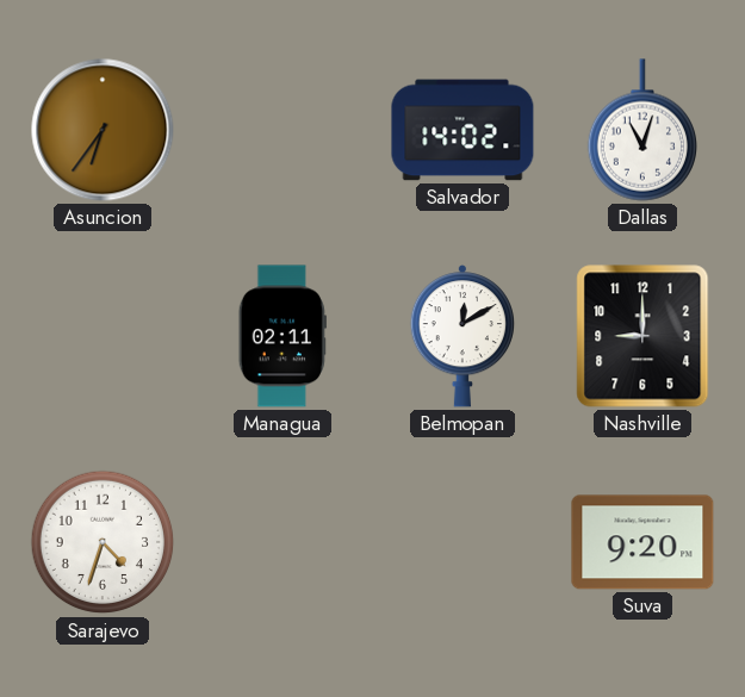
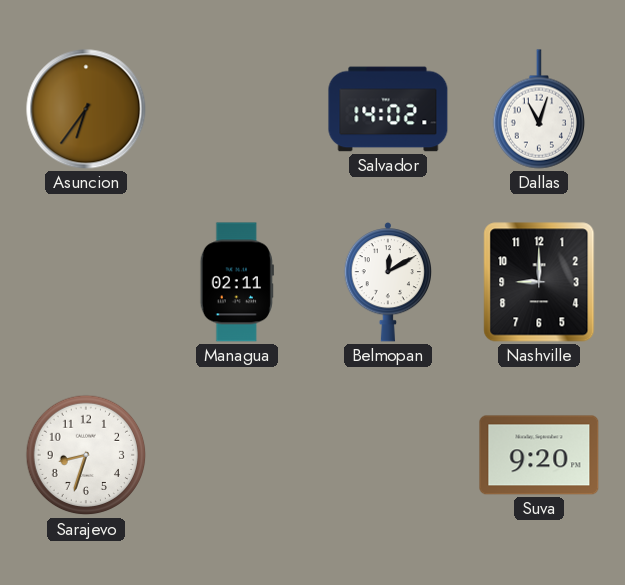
Sarajevo: 4:33 -> 8:33 (86, 455)
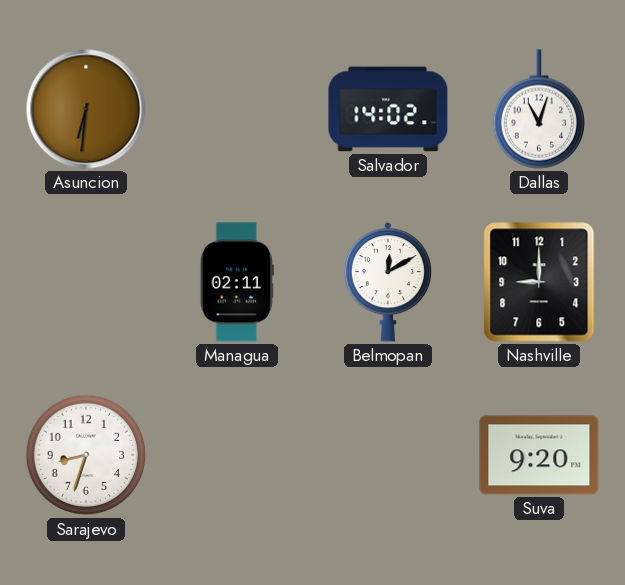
Asuncion: 6:36 -> 6:31 (86, 109)
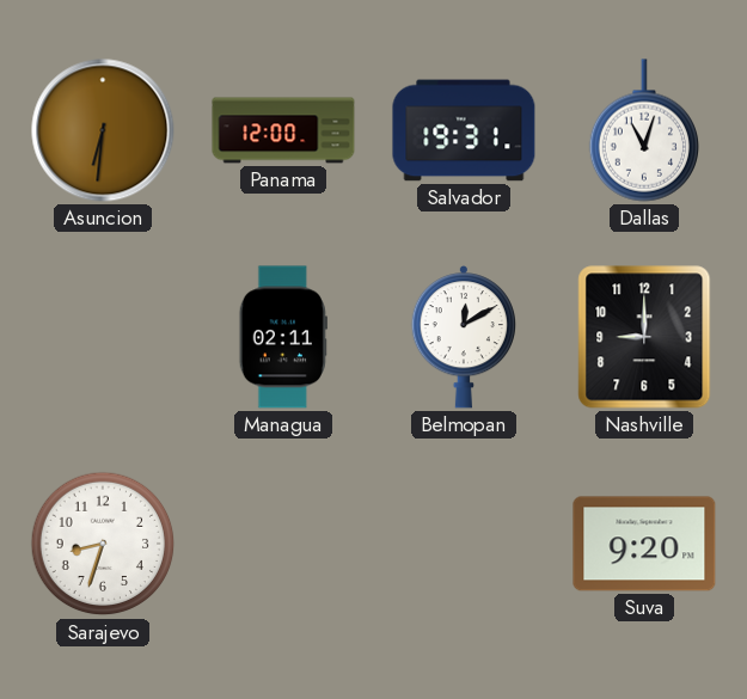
Panama: none -> 12:00 (283, 130)
Salvador: 14:02 -> 19:31 (464, 130)
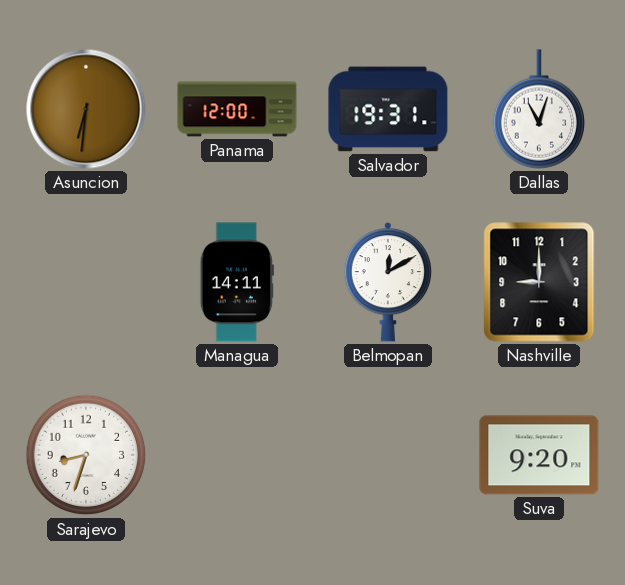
Managua: 02:11 -> 14:11 (237, 282)
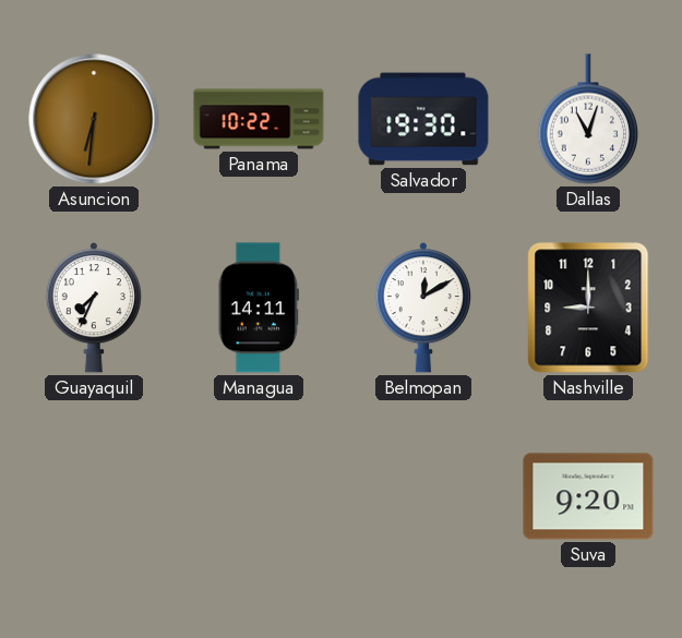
Panama: 12:00 -> 10:22 (259, 119)
Salvador: 19:31 -> 19:30 (423, 119)
Guayaquil: none -> 7:34 (93, 309)
Sarajevo: 8:33 -> none (86, 455)
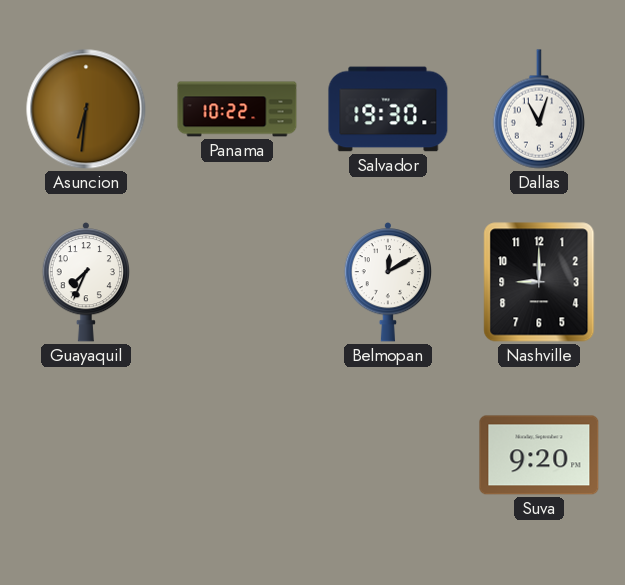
Managua: 14:11 -> none (259, 308)
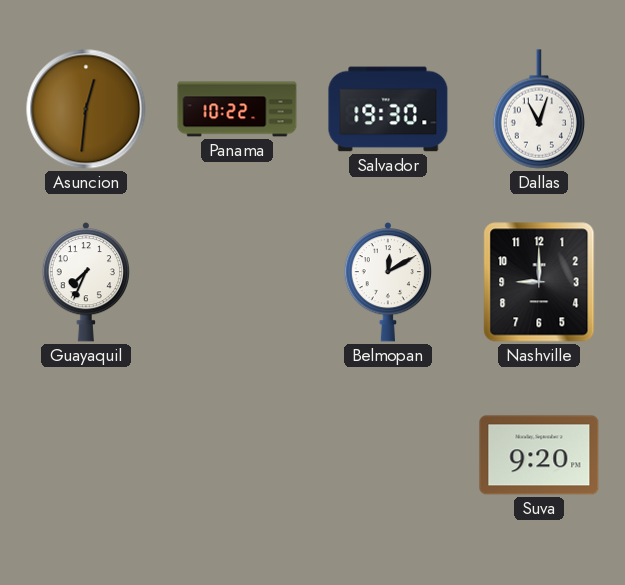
Asuncion: 6:31 -> 12:31 (86, 109)
